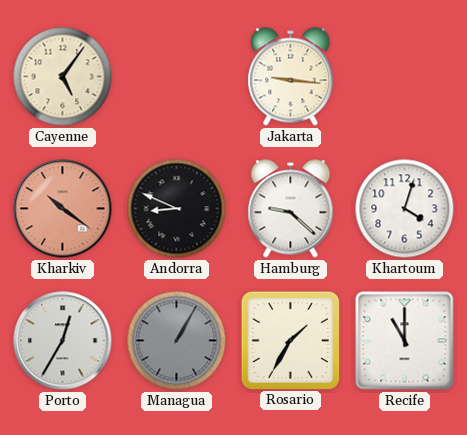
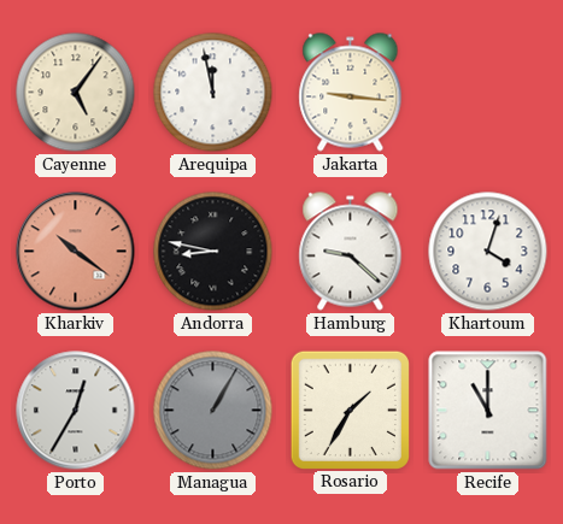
Arequipa: none -> 11:58 (213, 93)
Andorra: 8:49 -> 8:47 (213, 252)
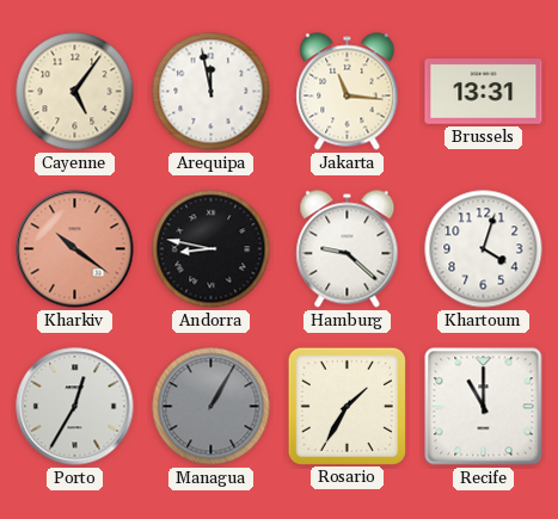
Jakarta: 9:16 -> 11:16 (348, 92)
Brussels: none -> 13:31 (484, 92)
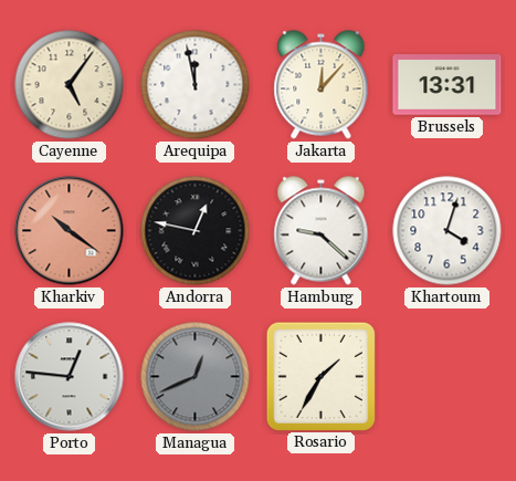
Jakarta: 11:16 -> 12:07 (322, 85)
Andorra: 8:47 -> 12:47 (196, 231)
Porto: 12:35 -> 12:46 (70, 377)
Managua: 1:05 -> 12:41 (196, 377)
Recife: 11:00 -> none (484, 407)
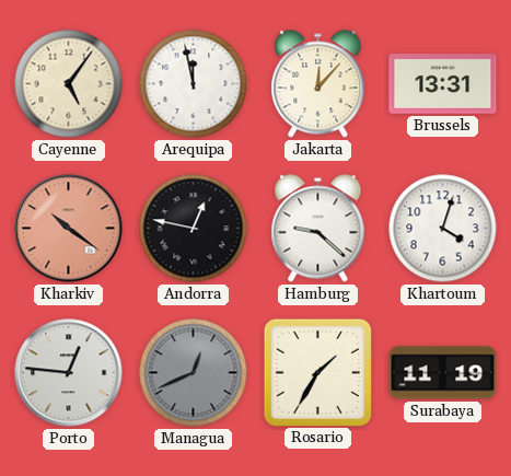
Surabaya: none -> 11:19 (443, 373)
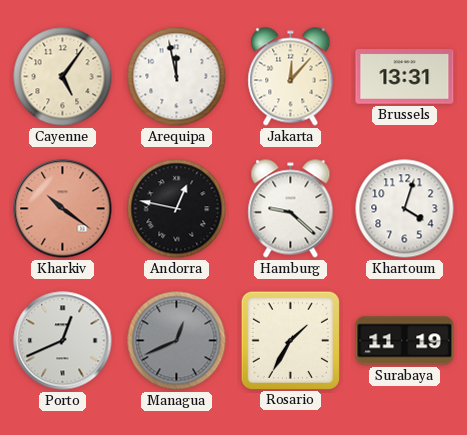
Porto: 12:46 -> 12:41 (63, 341)
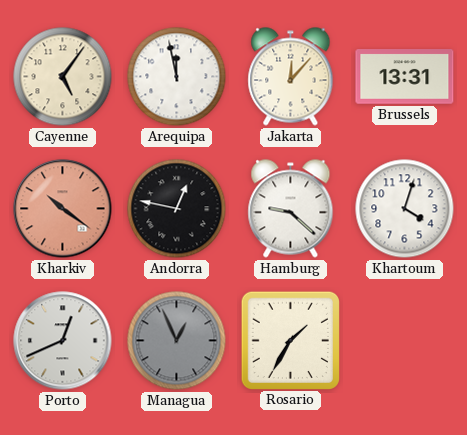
Managua: 12:41 -> 12:56 (177, 341)
Surabaya: 11:19 -> none (405, 341)
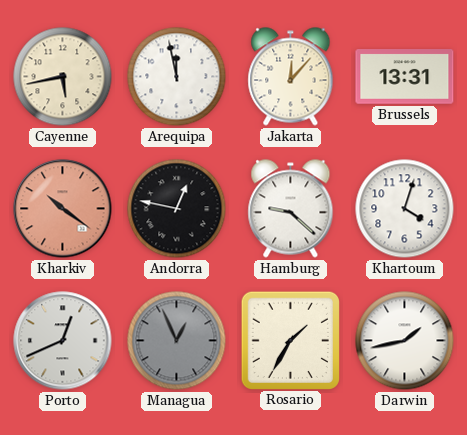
Cayenne: 5:06 -> 5:43 (63, 77)
Darwin: none -> 1:43 (405, 341)
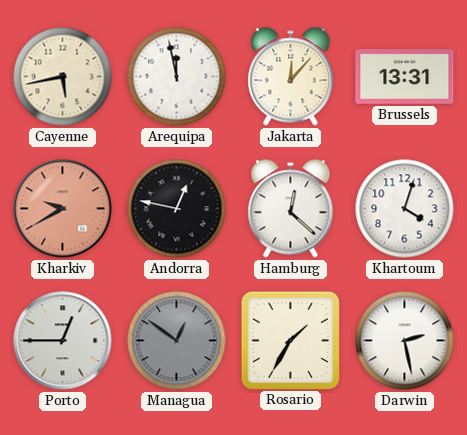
Kharkiv: 10:21 -> 9:40 (63, 209)
Hamburg: 9:22 -> 12:22 (291, 209)
Porto: 12:41 -> 12:45 (63, 341)
Managua: 12:56 -> 12:51 (177, 341)
Darwin: 1:43 -> 2:28 (405, 341)
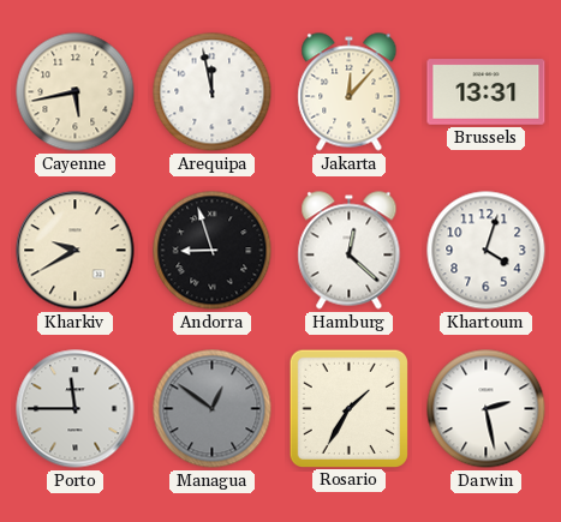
Kharkiv dial: salmon -> cream (76, 251)
Andorra: 12:47 -> 8:57 (213, 251)
Porto: 12:45 -> 11:45 (76, 409)
